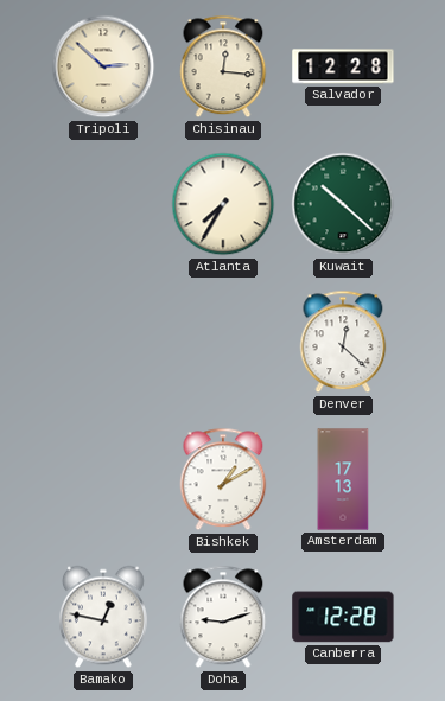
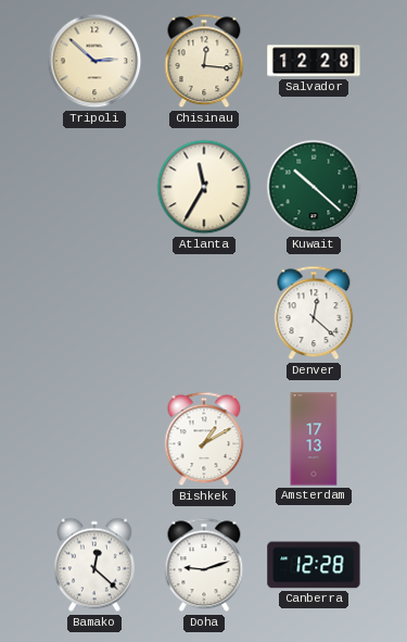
Atlanta: 7:35 -> 11:35 (204, 187)
Bamako: 12:47 -> 12:22 (94, 565)
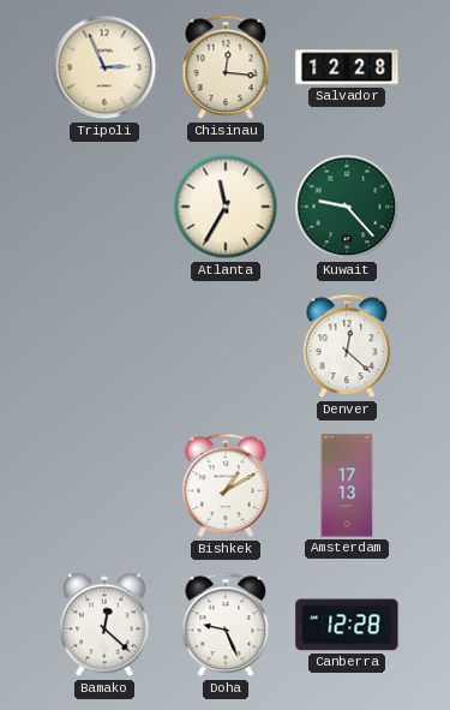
Tripoli: 2:52 -> 2:56 (104, 67)
Kuwait: 10:22 -> 9:23 (347, 207)
Doha: 9:12 -> 9:26 (226, 625)
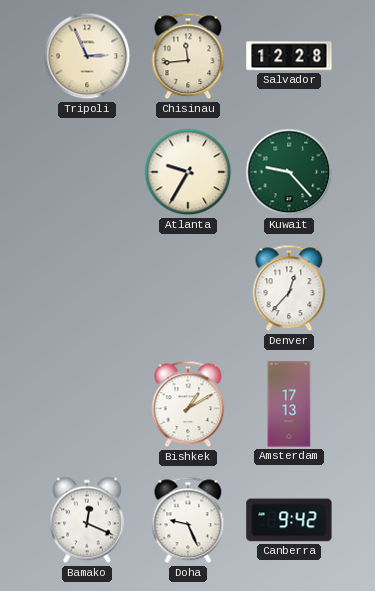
Chisinau: 12:16 -> 11:44 (188, 56)
Atlanta: 11:35 -> 9:35 (188, 172)
Denver: 12:22 -> 12:37 (289, 288)
Bamako: 12:22 -> 12:19 (87, 520)
Canberra: 12:28 -> 9:42 (289, 520)
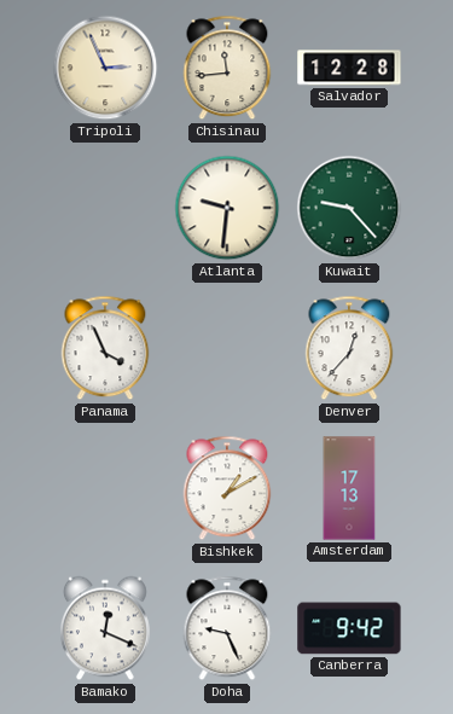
Atlanta: 9:35 -> 9:31 (227, 208)
Panama: none -> 3:56 (105, 348)
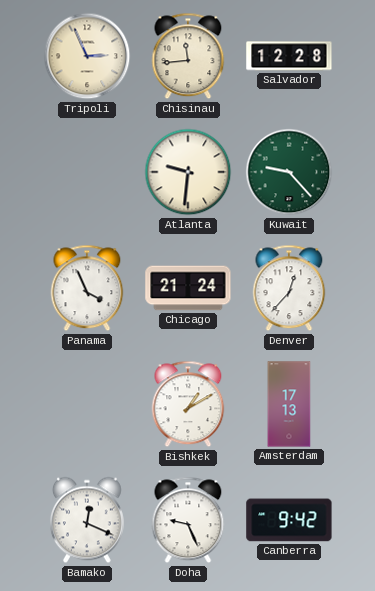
Chicago: none -> 21:24 (188, 288)
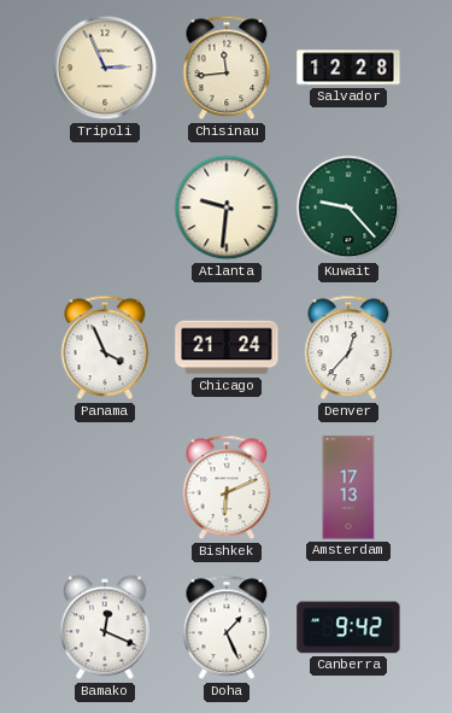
Bishkek: 1:10 -> 6:11 (227, 487)
Doha: 9:26 -> 1:26 (227, 627)
